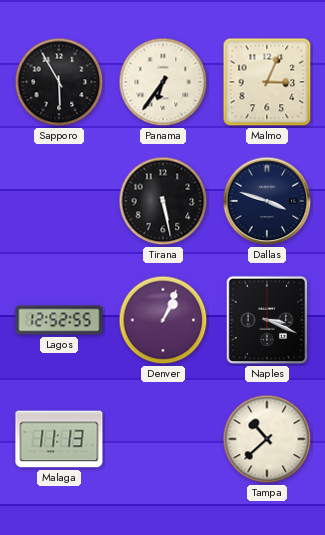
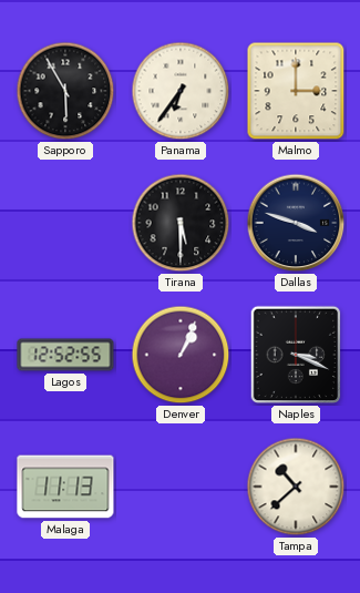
Malmo: 3:04 -> 3:00 (296, 91)
Tirana: 5:28 -> 5:30 (181, 223)
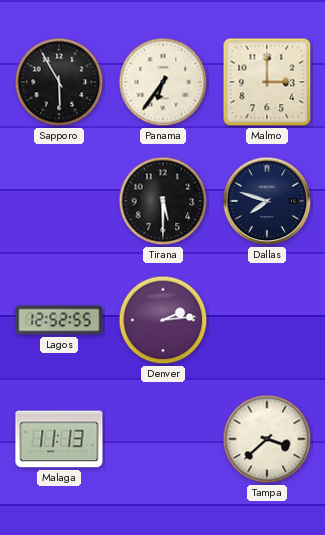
Dallas: 3:48 -> 7:48 (267, 201)
Denver: 1:04 -> 2:14 (163, 320)
Naples: 3:19 -> none (296, 355)
Tampa: 10:38 -> 3:38 (267, 439)
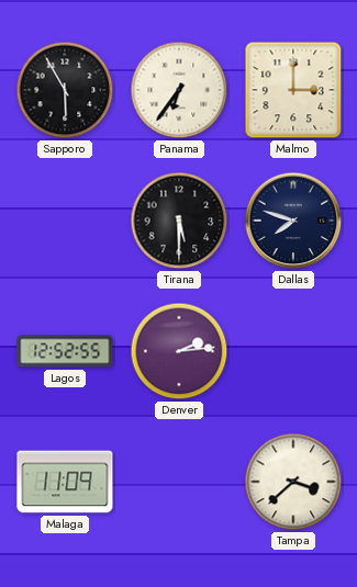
Malaga: 11:13 -> 11:09 (65, 482)
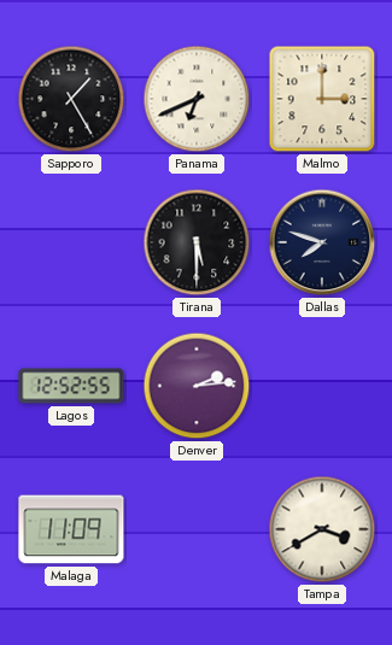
Sapporo: 5:55 -> 1:25 (71, 99)
Panama: 6:36 -> 6:41 (197, 99)
Tampa: 3:38 -> 3:40 (322, 529)
